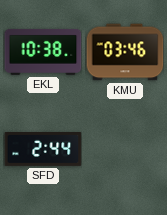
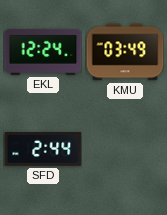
EKL: 10:38 -> 12:24 (43, 52)
KMU: 03:46 -> 03:49 (125, 52)
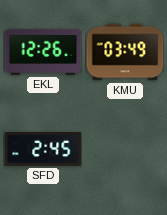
EKL: 12:24 -> 12:26 (43, 52)
SFD: 2:44 -> 2:45 (43, 149)
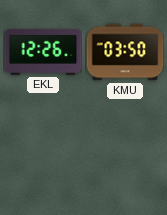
KMU: 03:49 -> 03:50 (125, 52)
SFD: 2:45 -> none (43, 149)
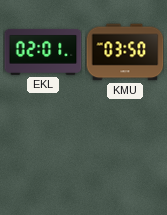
EKL: 12:26 -> 02:01 (43, 52)
